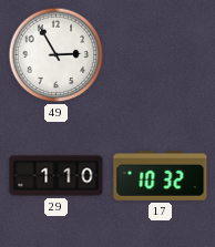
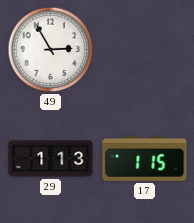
29: 1:10 -> 1:13 (51, 159)
17: 10:32 -> 1:15 (145, 158)
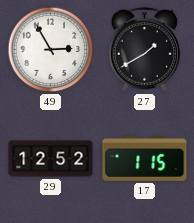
27: none -> 1:40 (144, 49)
29: 1:13 -> 12:52 (51, 159)
